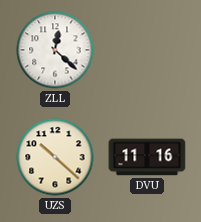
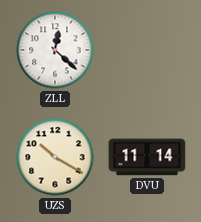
UZS: 10:22 -> 10:20 (55, 157)
DVU: 11:16 -> 11:14 (147, 157)
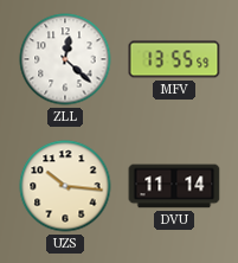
MFV: none -> 13:55 (174, 59)
UZS: 10:20 -> 10:16 (65, 186)
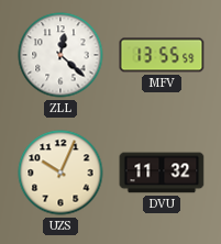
UZS: 10:16 -> 10:04 (60, 173)
DVU: 11:14 -> 11:32 (162, 173)
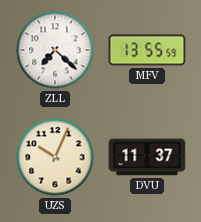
ZLL: 12:22 -> 7:22 (55, 50)
DVU: 11:32 -> 11:37 (147, 157)
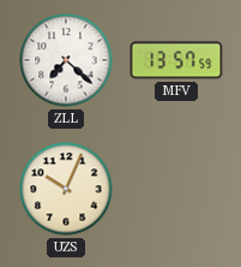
MFV: 13:55 -> 13:57 (176, 60)
DVU: 11:37 -> none (147, 157)
